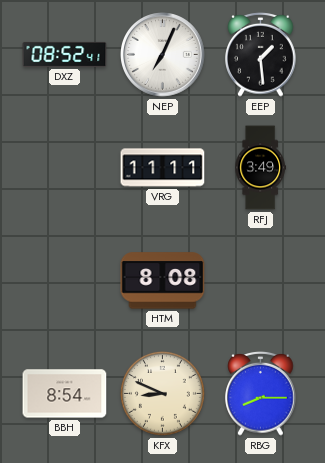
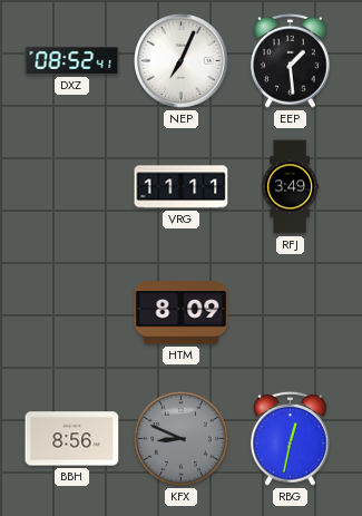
HTM: 8:08 -> 8:09 (182, 313)
BBH: 8:54 -> 8:56 (72, 439)
KFX dial: cream -> grey (180, 438)
RBG: 8:15 -> 12:32 (291, 438)
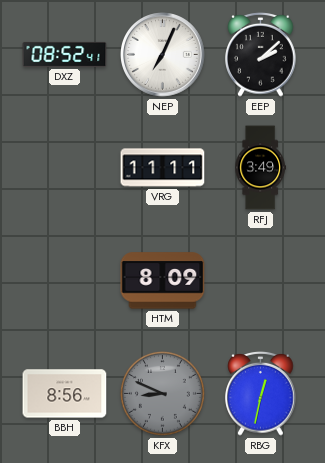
EEP: 1:29 -> 2:08 (261, 54)
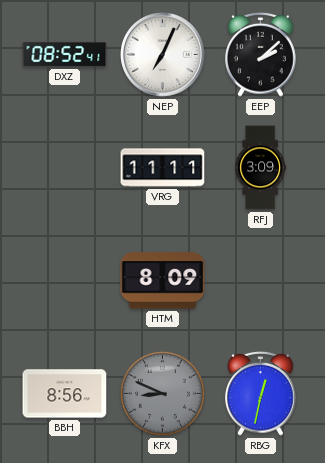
RFJ: 3:49 -> 3:09 (260, 168)
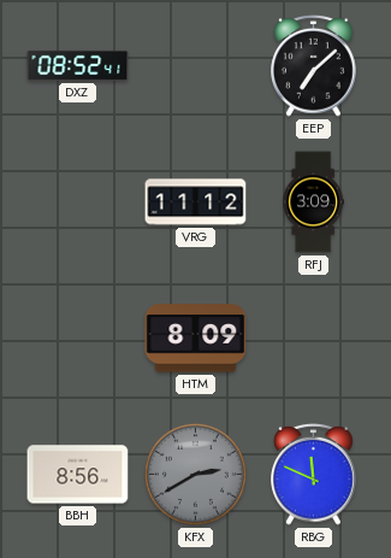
NEP: 7:04 -> none (163, 55)
EEP: 2:08 -> 7:08 (314, 65)
VRG: 11:11 -> 11:12 (196, 202)
KFX: 8:49 -> 2:40 (195, 474)
RBG: 12:32 -> 11:49 (314, 474)
